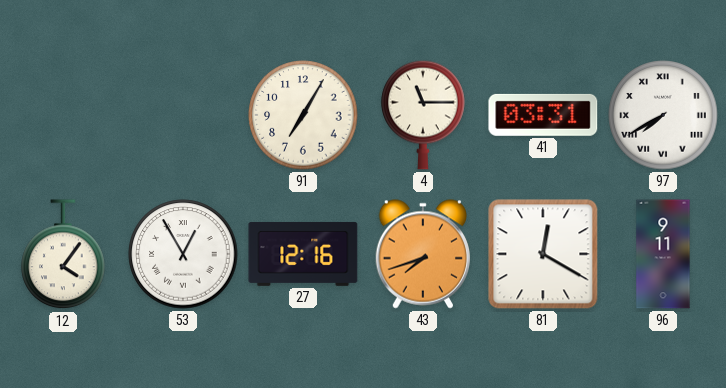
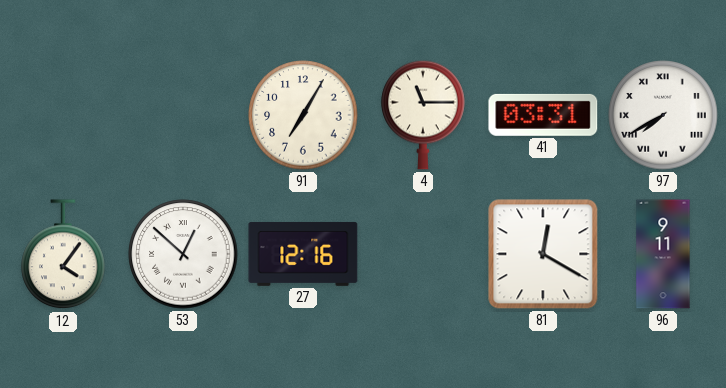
53: 12:55 -> 12:52 (183, 254)
43: 7:42 -> none (422, 254)
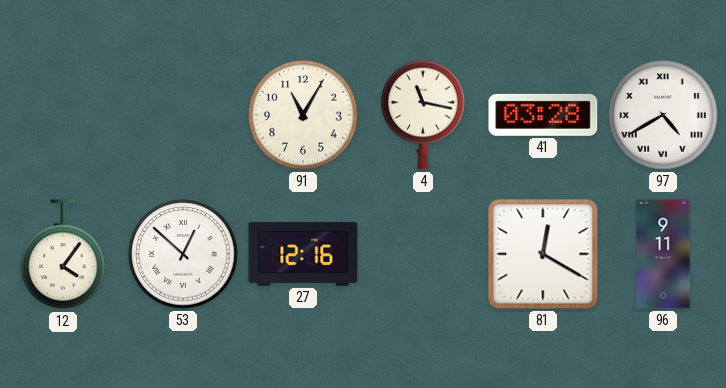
91: 7:05 -> 11:05 (303, 115)
4: 11:15 -> 11:17 (423, 115)
41: 03:31 -> 03:28 (543, 115)
97: 7:40 -> 4:40 (663, 115)
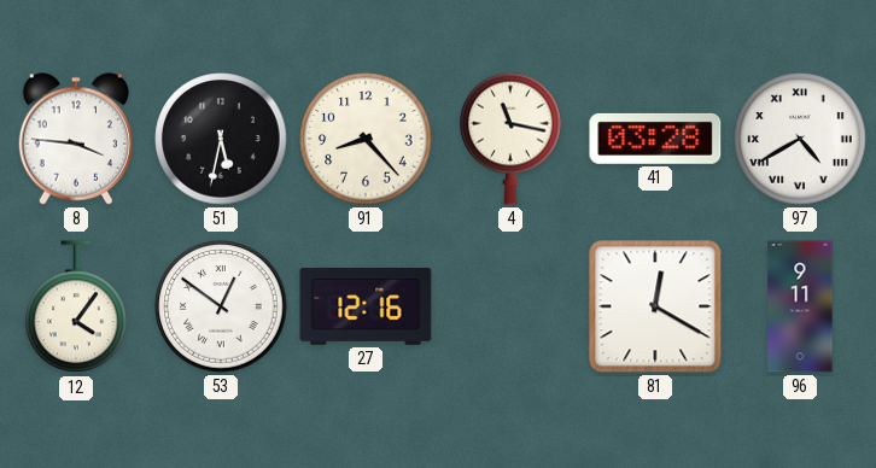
8: none -> 3:46 (75, 139)
51: none -> 5:32 (221, 139)
91: 11:05 -> 8:23 (366, 139)
53: 12:52 -> 12:51 (221, 306)
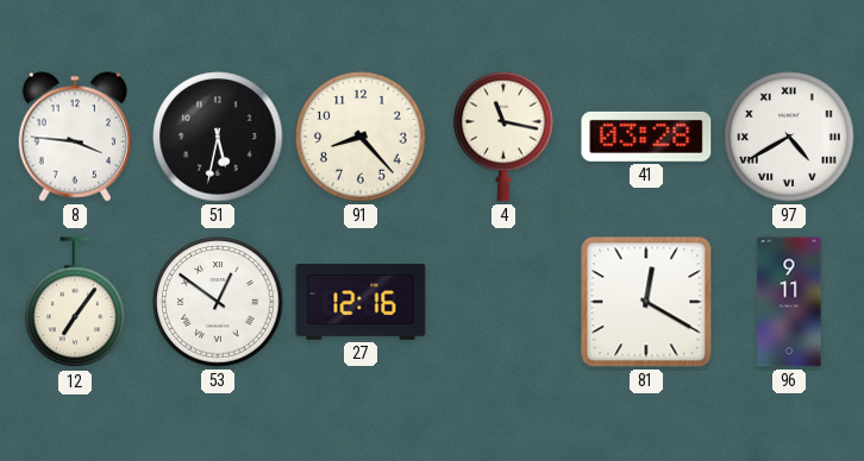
12: 4:06 -> 7:06 (75, 303)
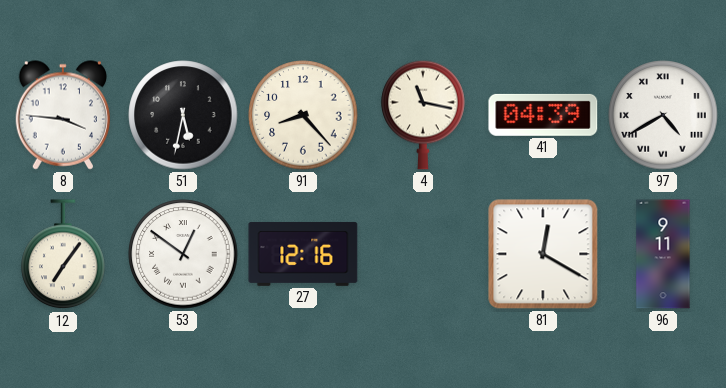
41: 03:28 -> 04:39 (543, 115)
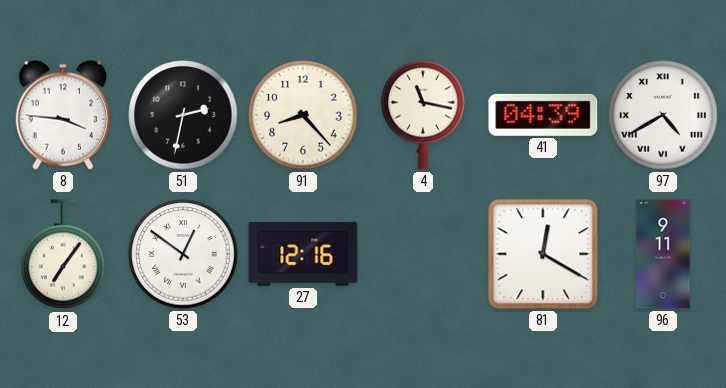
51: 5:32 -> 2:32 (183, 115)
